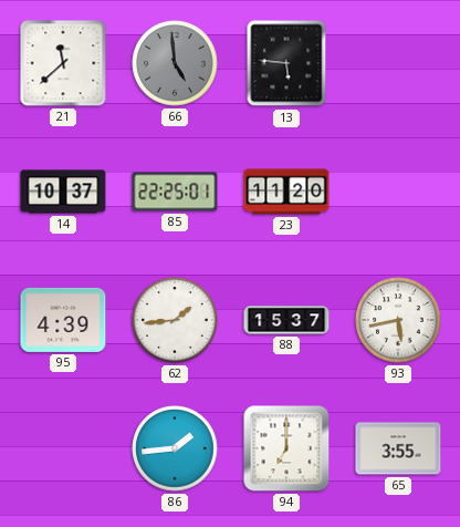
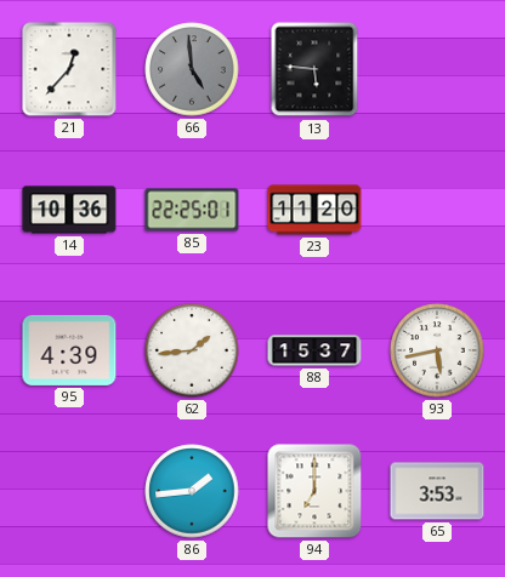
21: 11:38 -> 12:37 (69, 69)
14: 10:37 -> 10:36 (69, 210)
65: 3:55 -> 3:53 (437, 491)
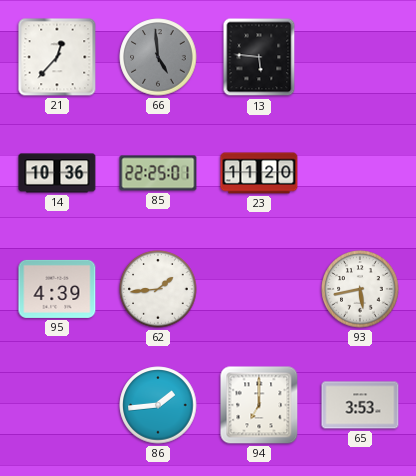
88: 15:37 -> none (314, 350)
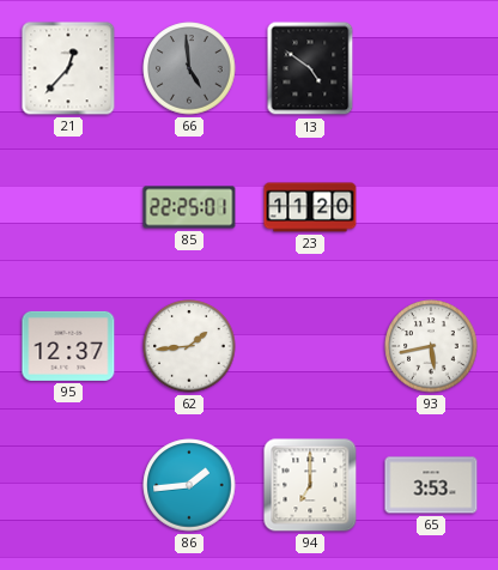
13: 5:46 -> 4:51 (310, 68)
14: 10:36 -> none (57, 173)
95: 4:39 -> 12:37 (68, 346)
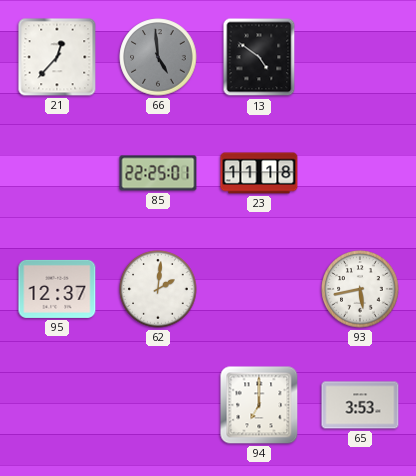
23: 11:20 -> 11:18 (259, 173)
62: 1:44 -> 2:01 (158, 289)
86: 1:44 -> none (189, 485)
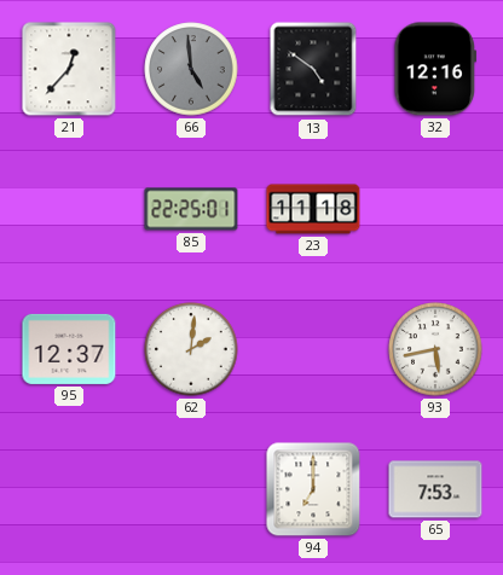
32: none -> 12:16 (435, 69)
65: 3:53 -> 7:53 (435, 489)
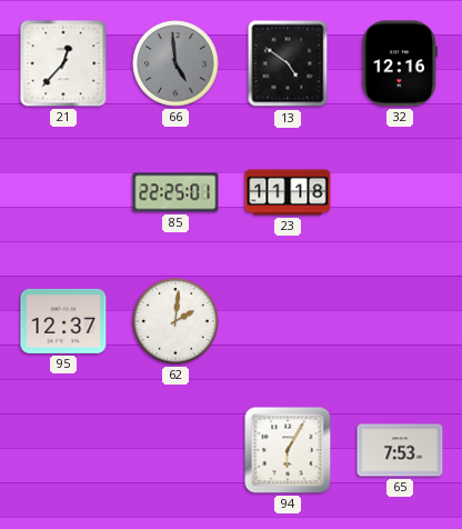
93: 5:43 -> none (435, 349)
94: 7:00 -> 6:05 (288, 450)
